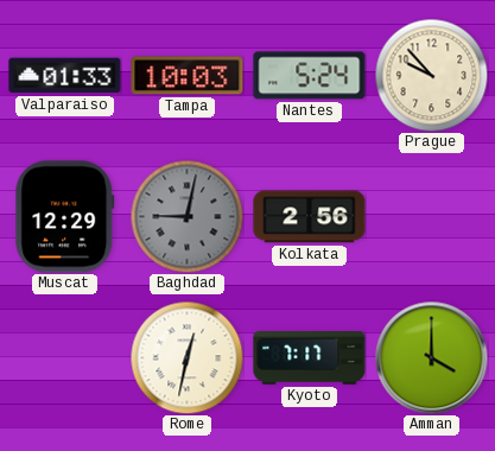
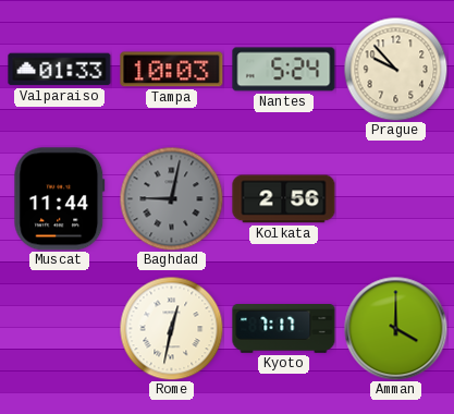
Muscat: 12:29 -> 11:44 (60, 199)
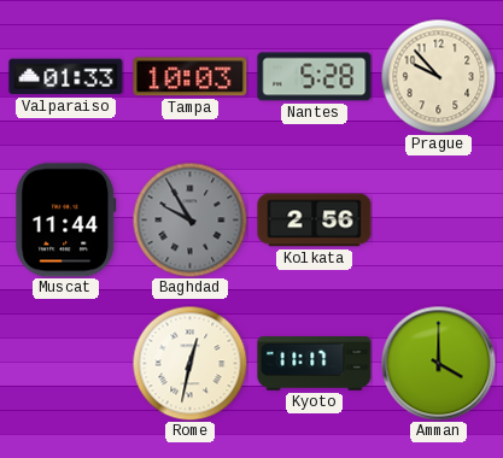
Nantes: 5:24 -> 5:28 (315, 77)
Baghdad: 9:02 -> 9:55 (189, 219)
Kyoto: 7:17 -> 11:17 (315, 364)
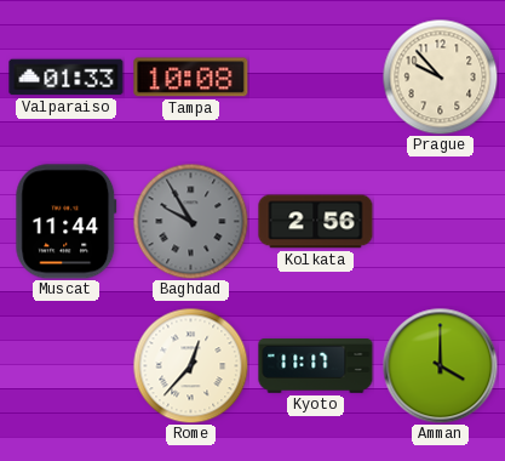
Tampa: 10:03 -> 10:08 (191, 78)
Nantes: 5:28 -> none (315, 77)
Rome: 12:32 -> 12:37 (190, 365)
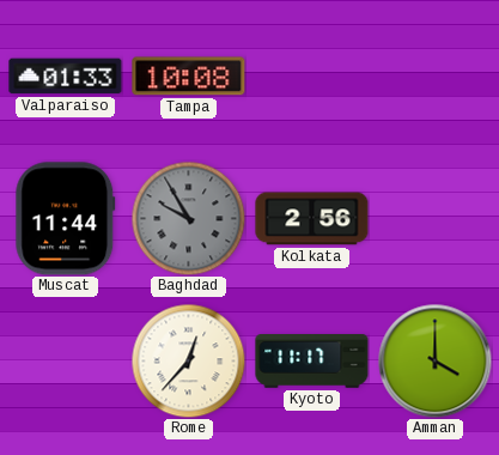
Prague: 9:53 -> none (440, 76)
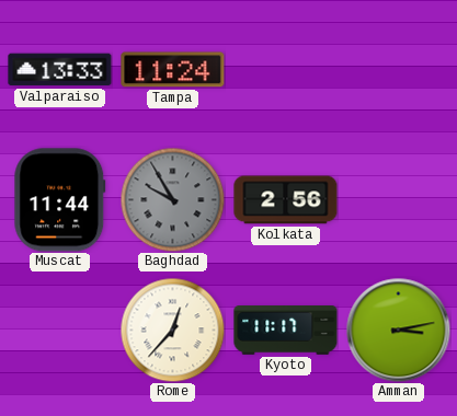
Valparaiso: 01:33 -> 13:33 (60, 70)
Tampa: 10:08 -> 11:24 (173, 70)
Amman: 4:00 -> 3:13 (398, 330)
